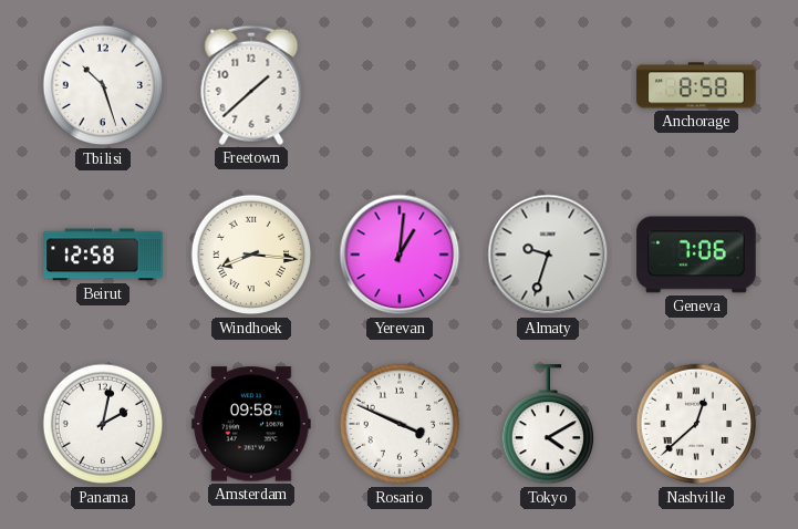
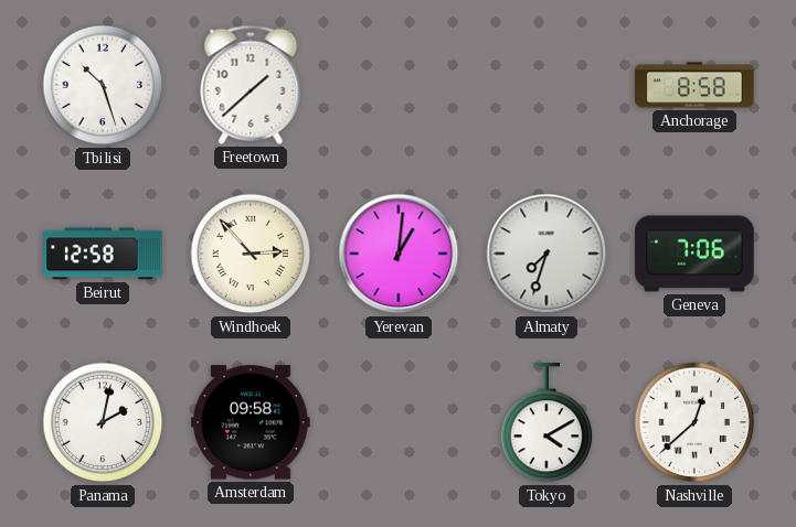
Windhoek: 8:16 -> 2:53 (251, 254)
Almaty: 9:33 -> 7:33 (546, 254)
Rosario: 3:49 -> none (400, 424)
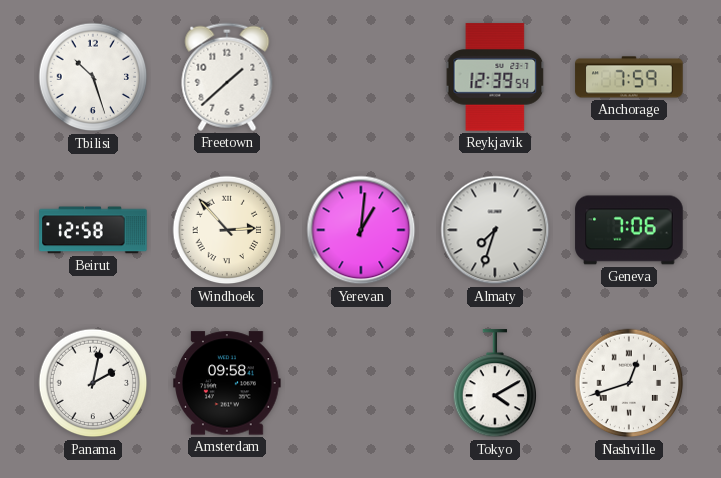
Reykjavik: none -> 12:39 (495, 77)
Anchorage: 8:58 -> 7:59 (629, 77)
Nashville: 12:38 -> 12:42 (629, 383)
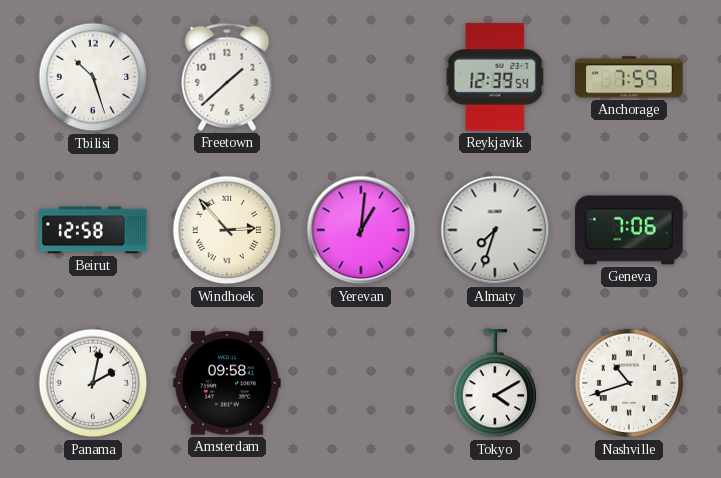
Nashville: 12:42 -> 10:42 (629, 383)
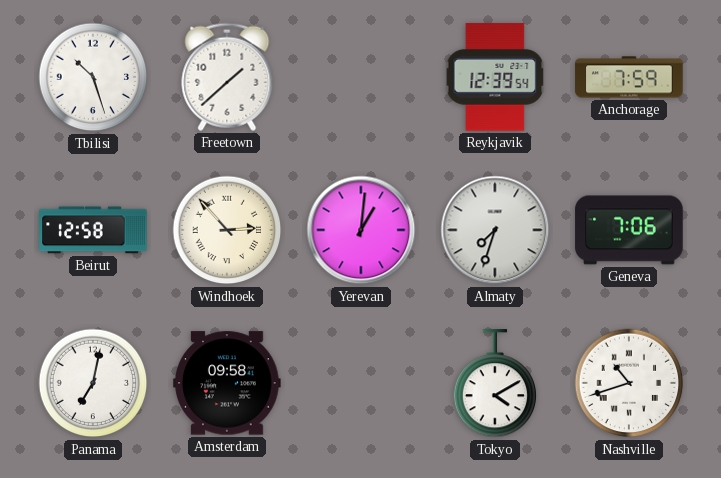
Panama: 2:02 -> 7:02 (93, 383)
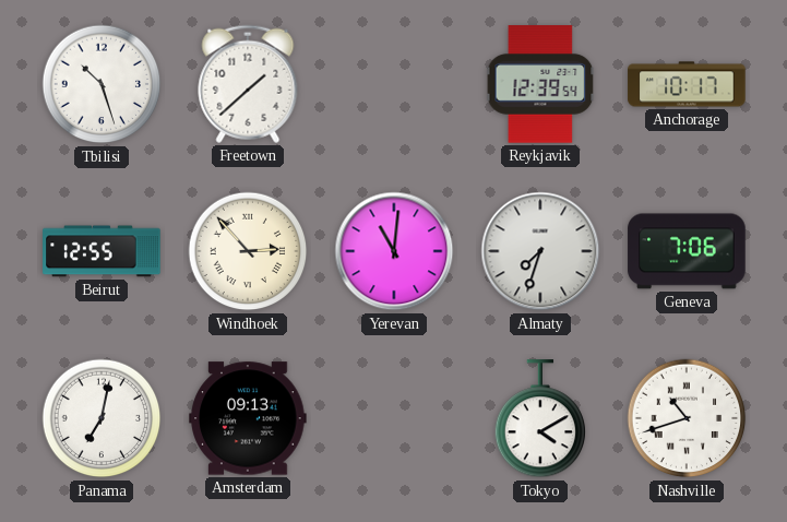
Anchorage: 7:59 -> 10:17 (687, 84)
Beirut: 12:58 -> 12:55 (102, 251)
Yerevan: 1:01 -> 11:01 (394, 251)
Amsterdam: 09:58 -> 09:13 (248, 418)
